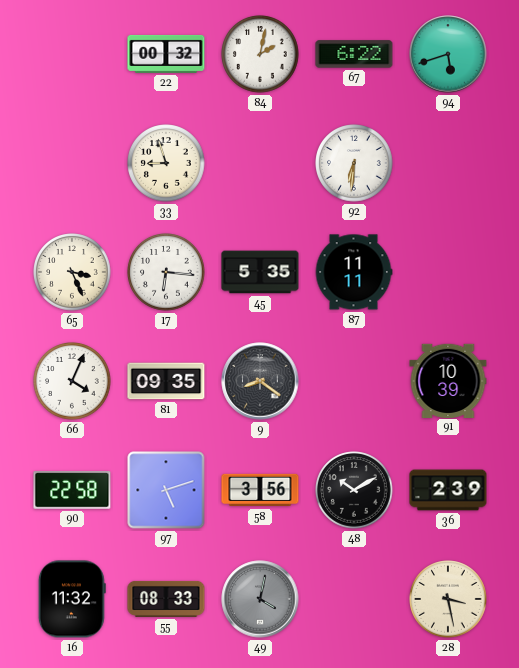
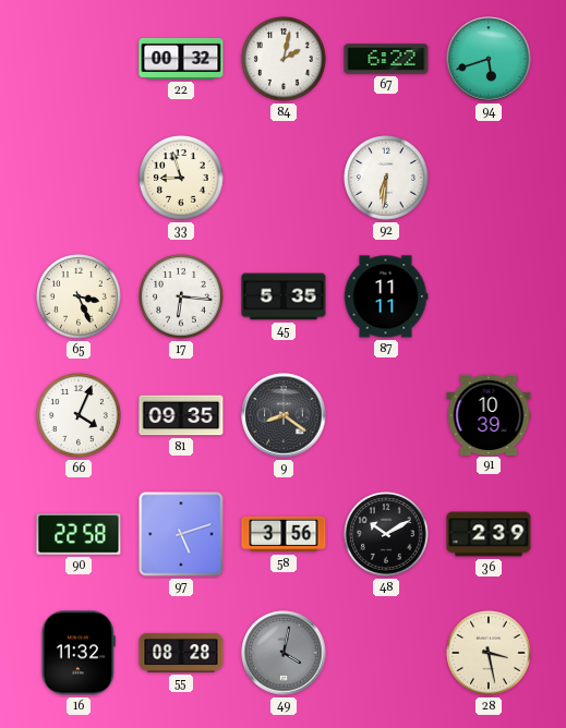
55: 08:33 -> 08:28 (181, 653)
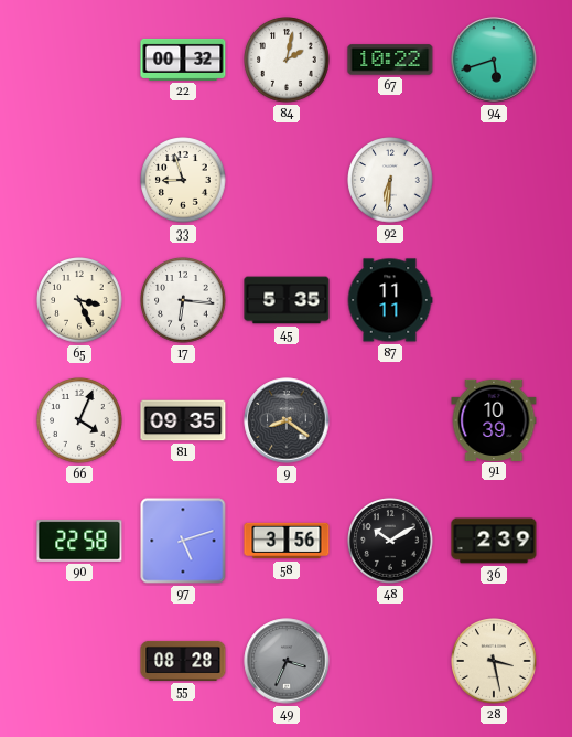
67: 6:22 -> 10:22 (390, 60)
16: 11:32 -> none (79, 653)
49: 4:02 -> 3:34 (287, 661)
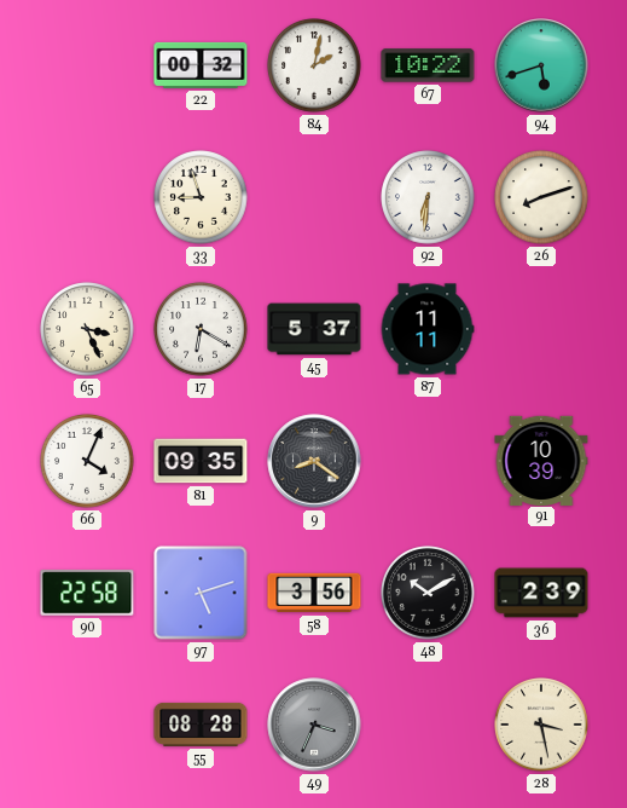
26: none -> 8:12 (541, 197)
17: 6:16 -> 6:20 (201, 329)
45: 5:35 -> 5:37 (314, 329)
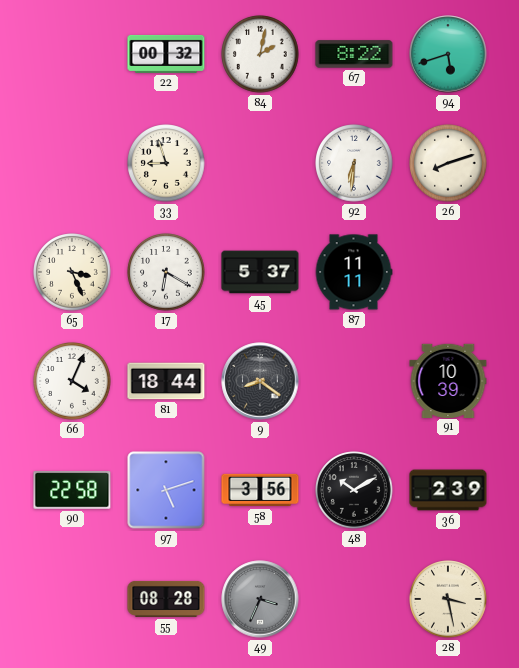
67: 10:22 -> 8:22 (354, 54)
81: 09:35 -> 18:44 (166, 381)
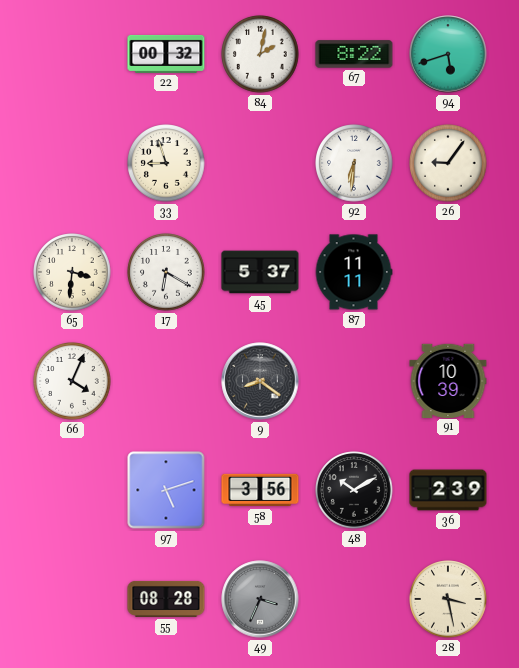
26: 8:12 -> 9:06 (448, 163)
65: 3:26 -> 3:31 (72, 272)
81: 18:44 -> none (166, 381)
90: 22:58 -> none (72, 490)
